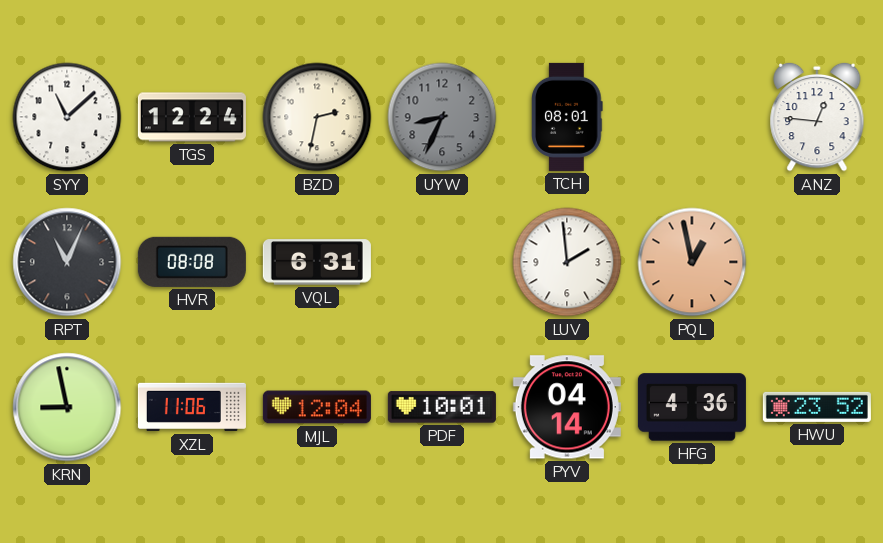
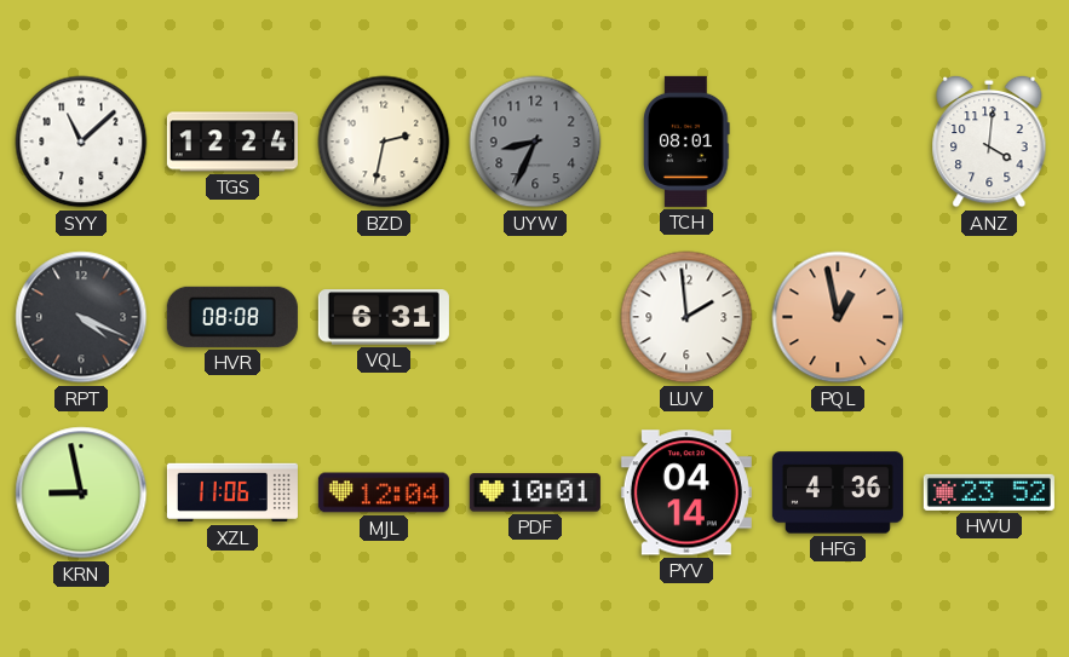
ANZ: 12:46 -> 4:01 (989, 142)
RPT: 11:04 -> 4:19 (81, 317)
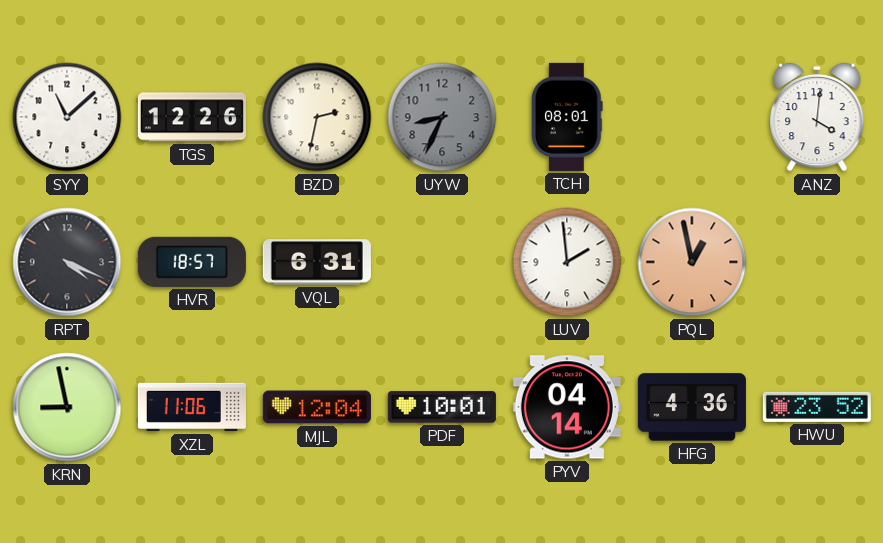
TGS: 12:24 -> 12:26 (192, 117)
HVR: 08:08 -> 18:57 (192, 262)
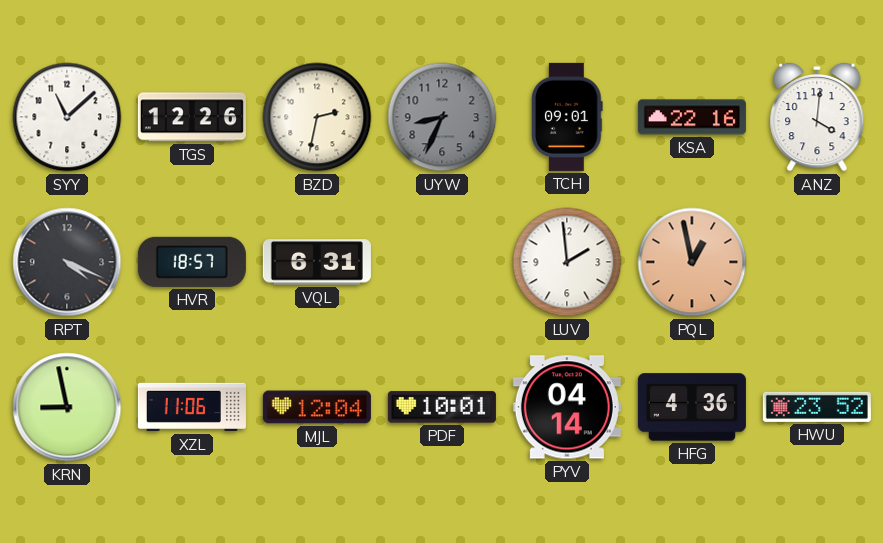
TCH: 08:01 -> 09:01 (567, 117)
KSA: none -> 22:16 (692, 117)
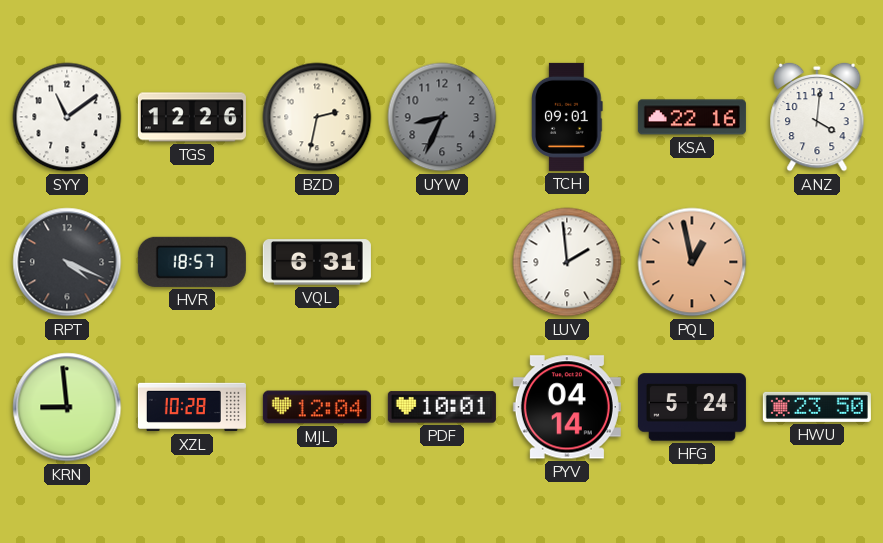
SYY: 11:08 -> 11:09 (67, 117)
KRN: 8:58 -> 8:59 (67, 407)
XZL: 11:06 -> 10:28 (192, 407)
HFG: 4:36 -> 5:24 (692, 407)
HWU: 23:52 -> 23:50 (817, 407)
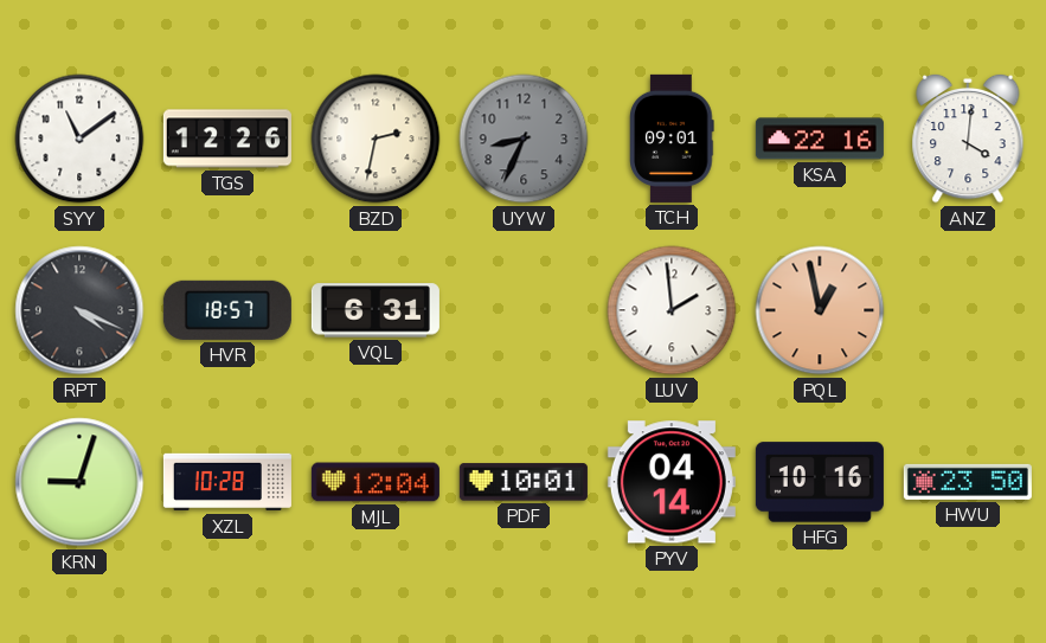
KRN: 8:59 -> 9:03 (79, 482)
HFG: 5:24 -> 10:16 (820, 482)
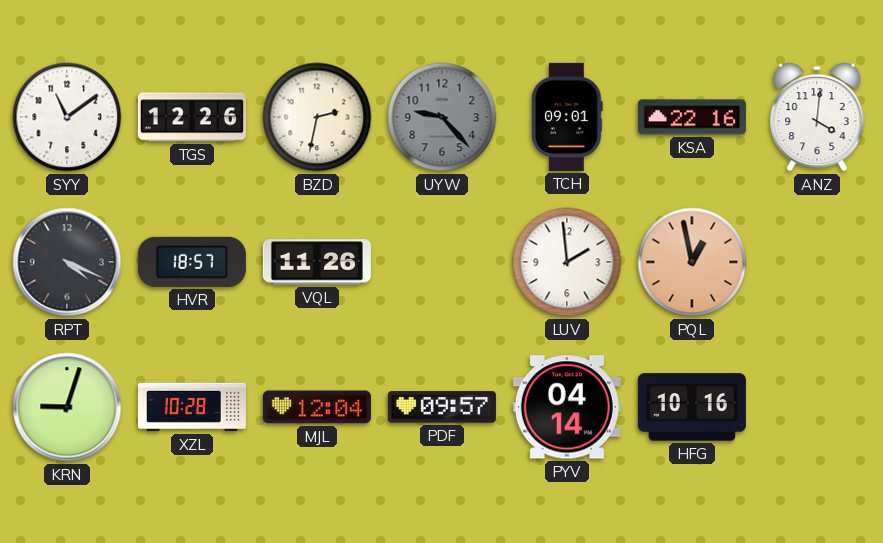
UYW: 8:34 -> 9:23 (442, 117)
VQL: 6:31 -> 11:26 (317, 262)
PDF: 10:01 -> 09:57 (442, 407)
HWU: 23:50 -> none (968, 482)
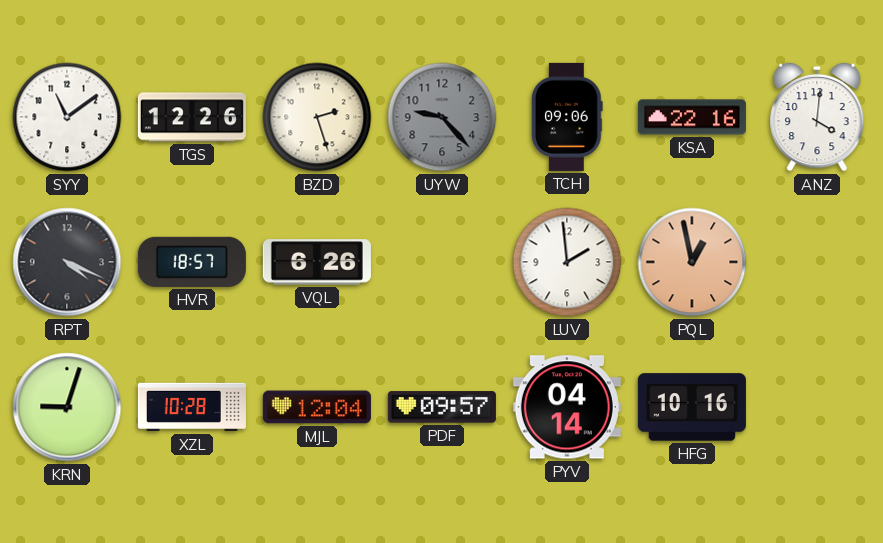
BZD: 2:32 -> 2:27 (317, 117)
TCH: 09:01 -> 09:06 (567, 117)
VQL: 11:26 -> 6:26 (317, 262)
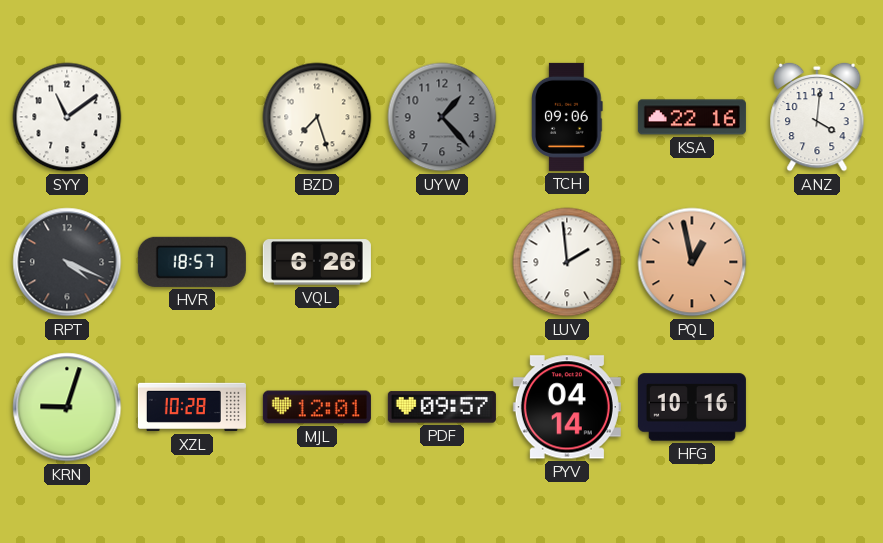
TGS: 12:26 -> none (192, 117)
BZD: 2:27 -> 7:27 (317, 117)
UYW: 9:23 -> 1:23 (442, 117)
MJL: 12:04 -> 12:01 (317, 407)
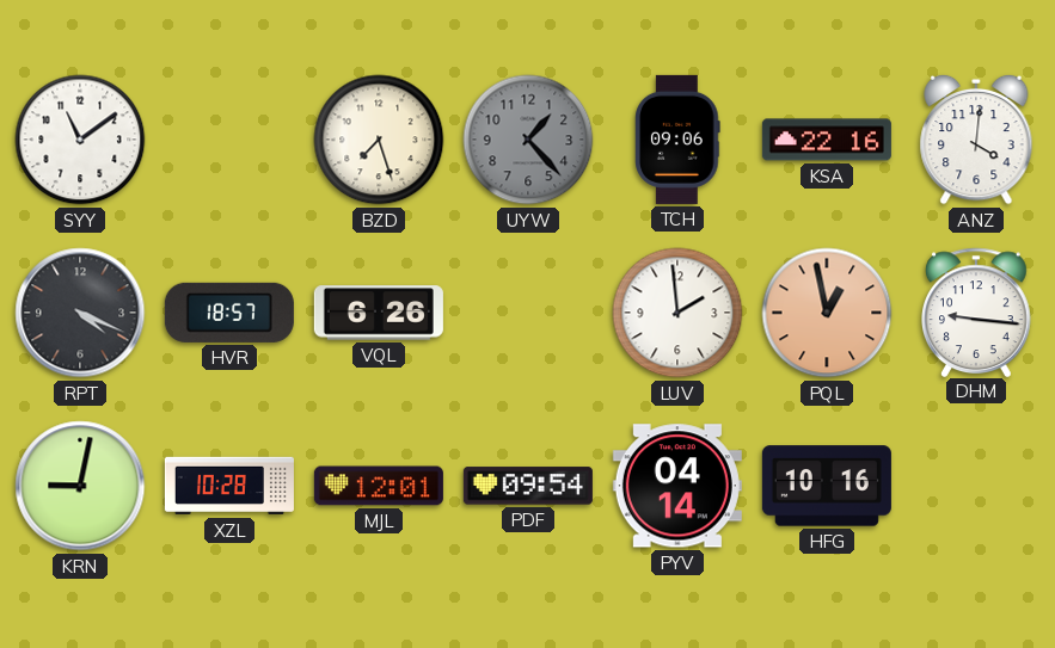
DHM: none -> 9:16 (977, 311)
KRN: 9:03 -> 9:02 (80, 486)
PDF: 09:57 -> 09:54 (528, 486)
